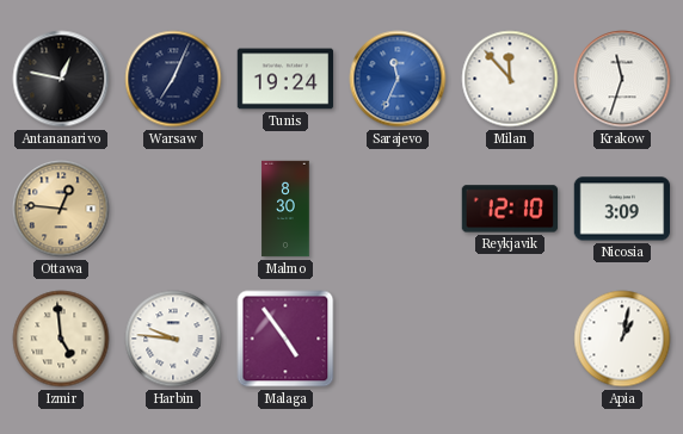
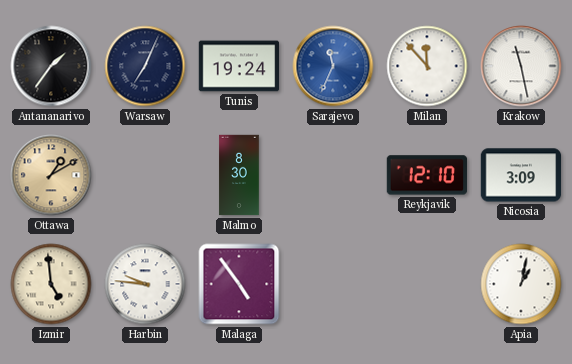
Antananarivo: 12:47 -> 1:36 (51, 66)
Krakow: 11:33 -> 11:28 (521, 66)
Ottawa: 12:46 -> 1:10 (51, 175)
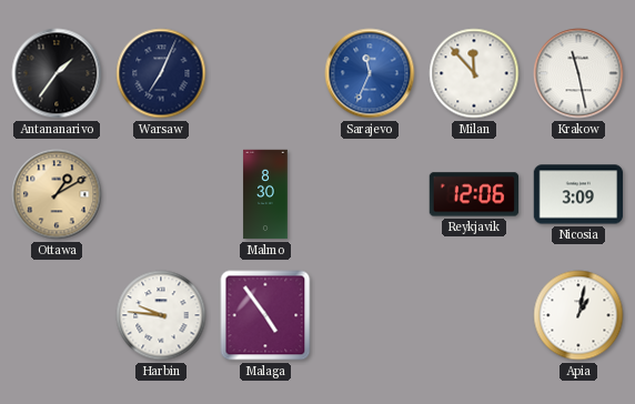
Tunis: 19:24 -> none (239, 66)
Reykjavik: 12:10 -> 12:06 (474, 194)
Izmir: 4:59 -> none (51, 284)
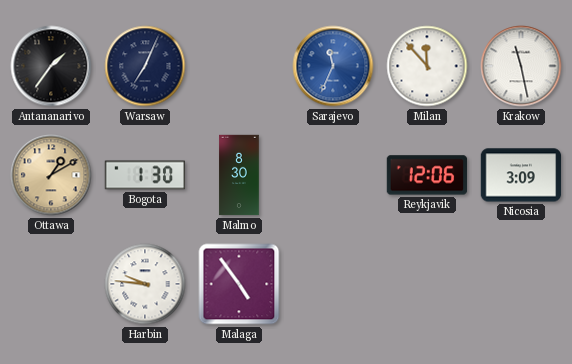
Bogota: none -> 1:30 (145, 175)
Apia: 1:02 -> none (578, 315)
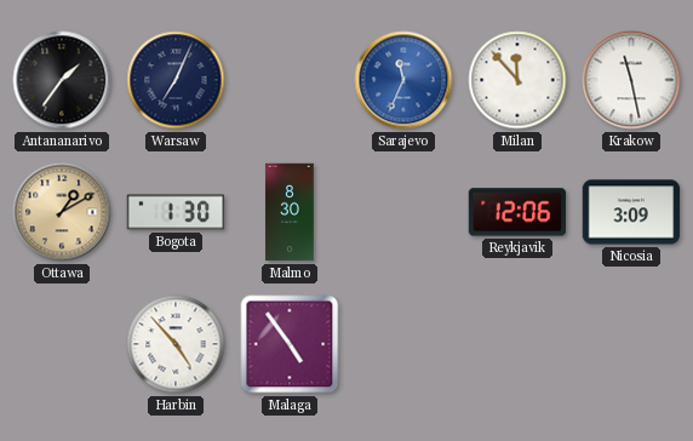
Harbin: 9:46 -> 4:53 (176, 344)
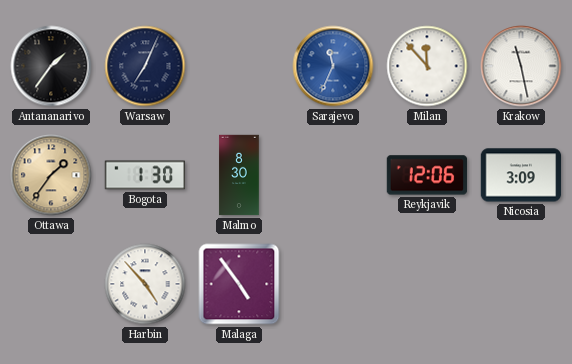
Ottawa: 1:10 -> 1:36 (51, 175)
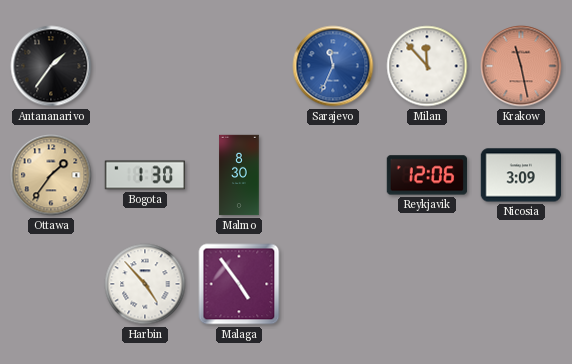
Warsaw: 7:04 -> none (145, 66)
Krakow dial: white -> salmon (521, 66)
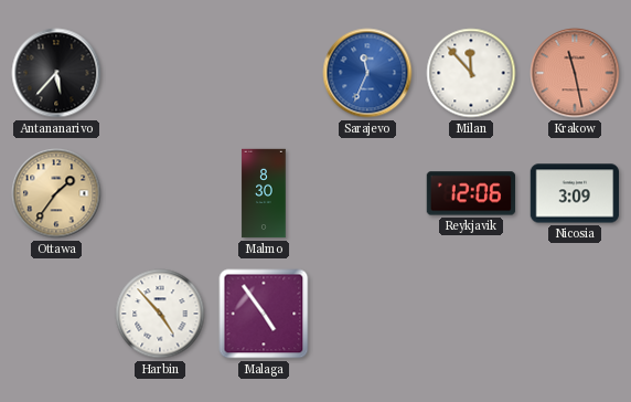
Antananarivo: 1:36 -> 5:37 (56, 73)
Bogota: 1:30 -> none (145, 175)
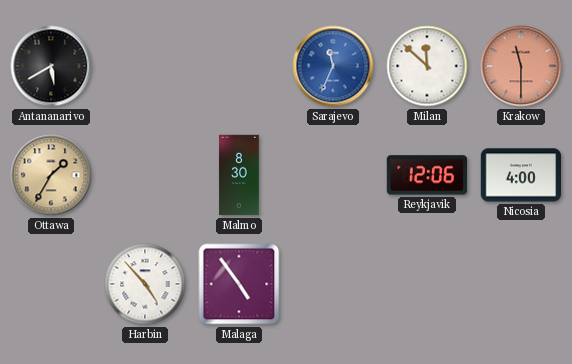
Antananarivo: 5:37 -> 5:40 (51, 66)
Milan: 11:53 -> 11:52 (427, 66)
Krakow: 11:28 -> 11:30 (521, 66)
Ottawa: 1:36 -> 1:35 (51, 175)
Nicosia: 3:09 -> 4:00 (521, 175)
